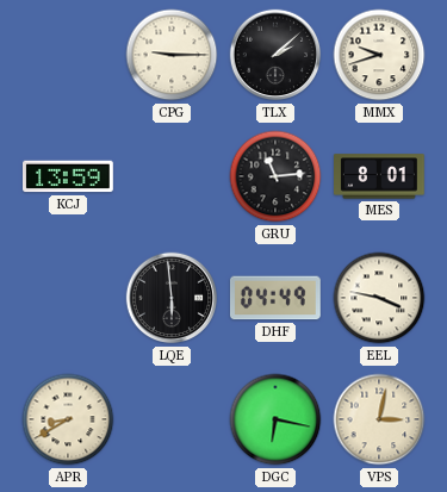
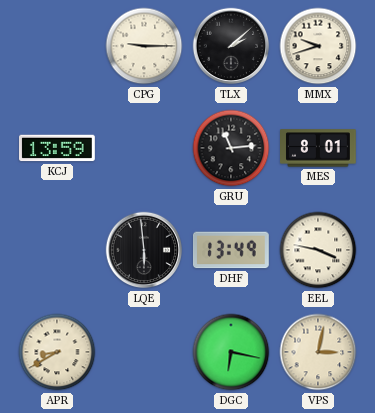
DHF: 04:49 -> 13:49 (231, 250)
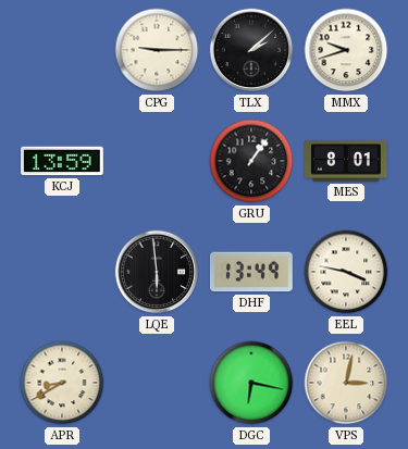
GRU: 11:14 -> 1:06 (251, 161)
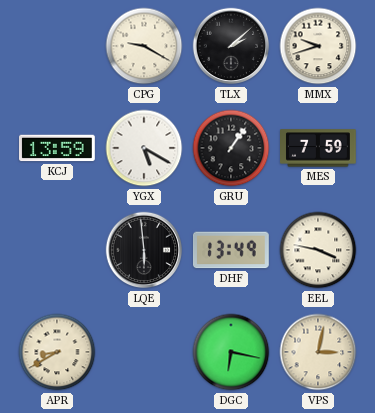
CPG: 9:15 -> 9:20 (144, 46)
YGX: none -> 5:20 (144, 148)
MES: 8:01 -> 7:59 (319, 148)
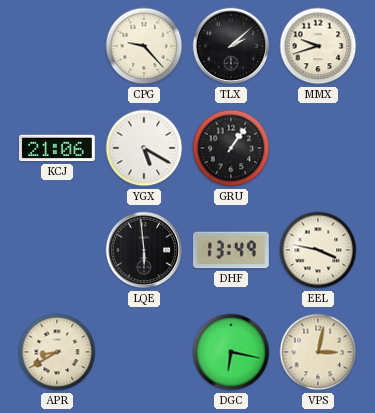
CPG: 9:20 -> 9:23 (144, 46)
KCJ: 13:59 -> 21:06 (58, 148)
MES: 7:59 -> none (319, 148)
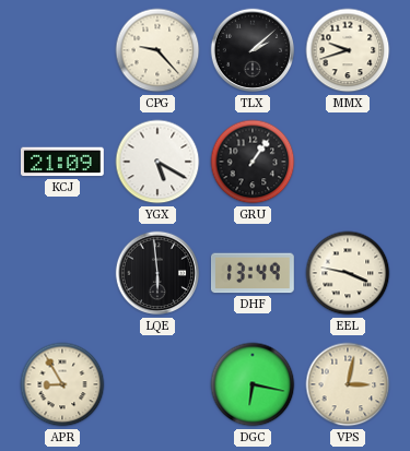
KCJ: 21:06 -> 21:09 (63, 162)
APR: 8:40 -> 8:55 (62, 384)
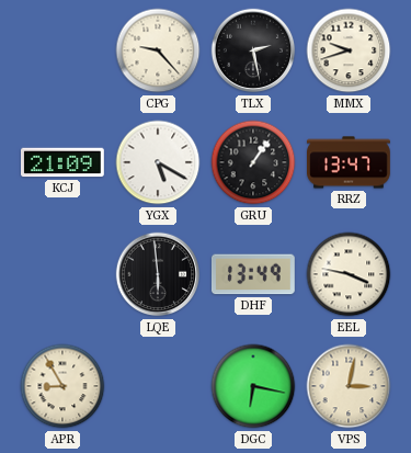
TLX: 2:08 -> 2:28 (253, 50)
RRZ: none -> 13:47 (350, 162)
